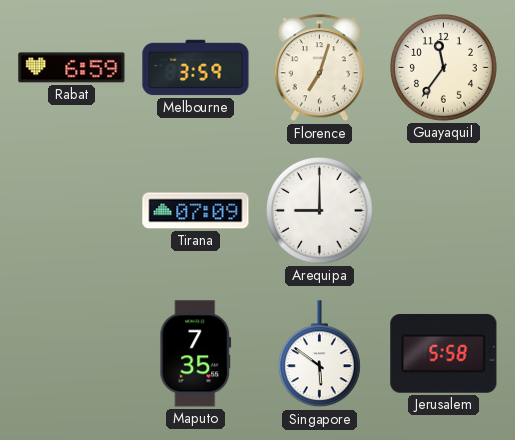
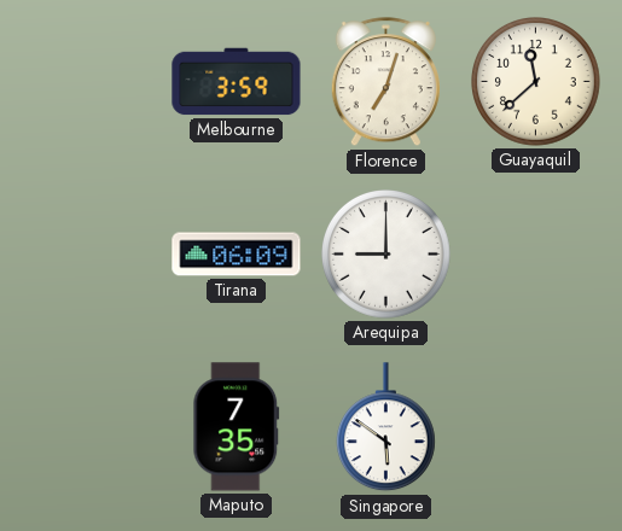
Rabat: 6:59 -> none (72, 68)
Guayaquil: 11:36 -> 11:38 (536, 82)
Tirana: 07:09 -> 06:09 (237, 255)
Jerusalem: 5:58 -> none (444, 353)
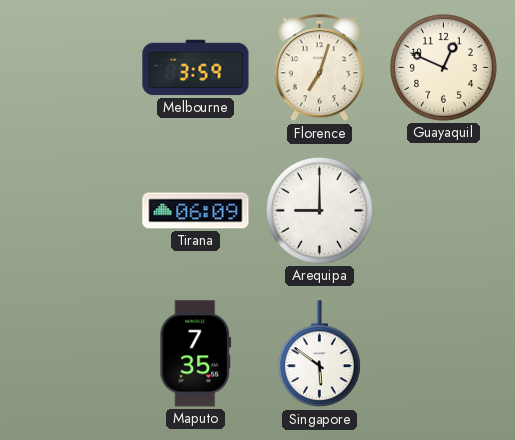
Guayaquil: 11:38 -> 12:49 (444, 68)
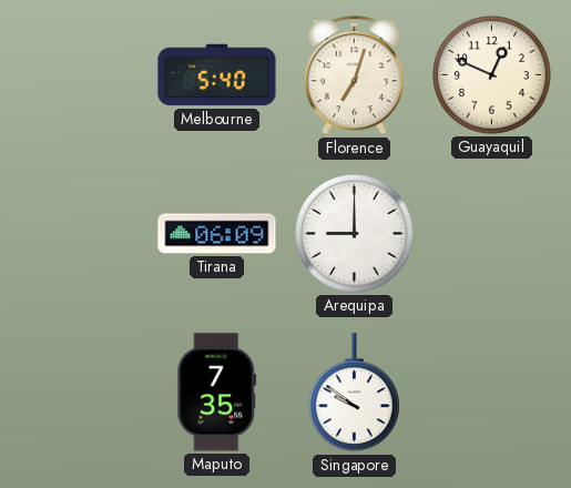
Melbourne: 3:59 -> 5:40 (217, 75)
Singapore: 5:51 -> 9:51 (354, 393)
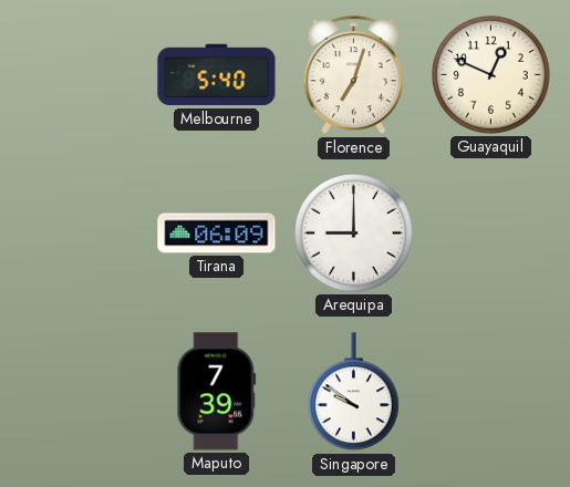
Maputo: 7:35 -> 7:39 (217, 392)
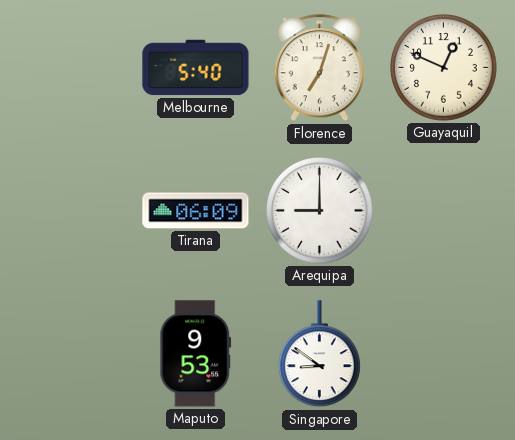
Maputo: 7:39 -> 9:53 (196, 354)
Singapore: 9:51 -> 8:51 (319, 354)
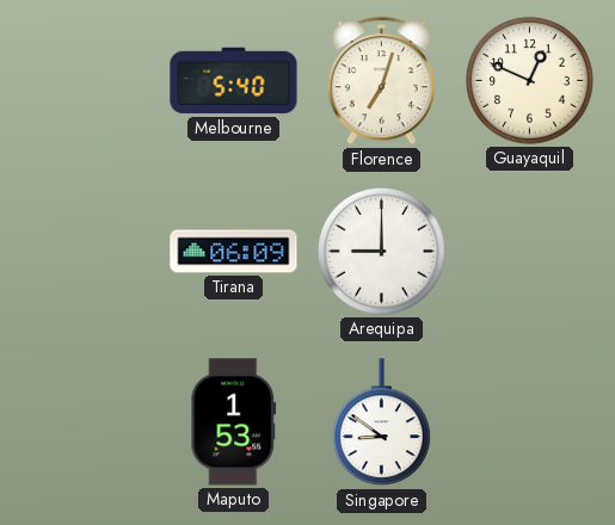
Maputo: 9:53 -> 1:53 (234, 422)
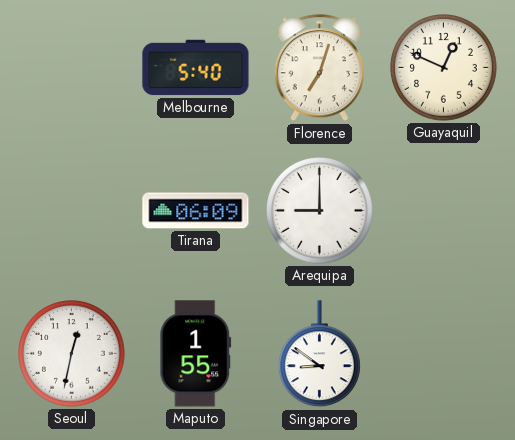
Seoul: none -> 12:32 (72, 354)
Maputo: 1:53 -> 1:55 (196, 354)
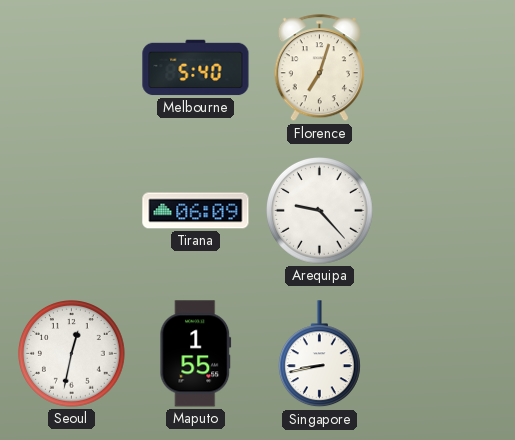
Guayaquil: 12:49 -> none (444, 68)
Arequipa: 9:00 -> 9:23 (320, 211)
Singapore: 8:51 -> 8:43 (319, 354)
